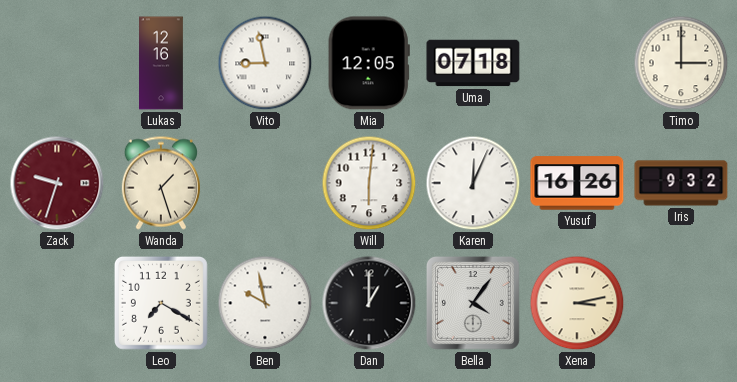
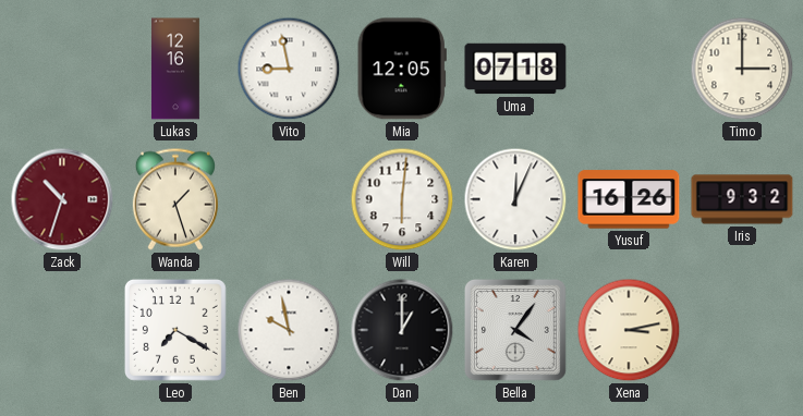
Zack: 9:33 -> 10:33 (62, 199)
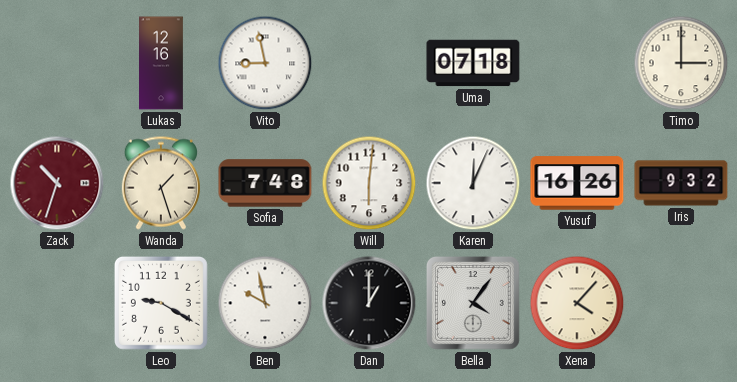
Mia: 12:05 -> none (402, 69)
Sofia: none -> 7:48 (265, 183)
Leo: 7:20 -> 9:20 (161, 303)
Xena: 3:13 -> 4:07 (577, 303)
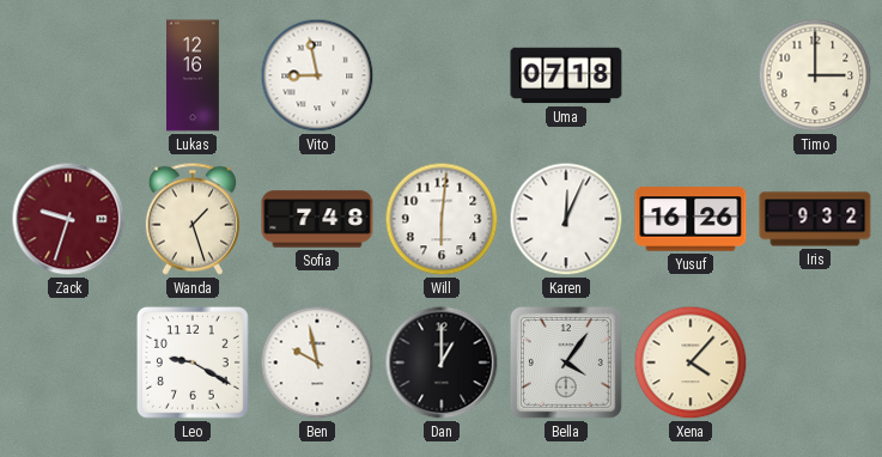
Zack: 10:33 -> 9:33 (68, 219)
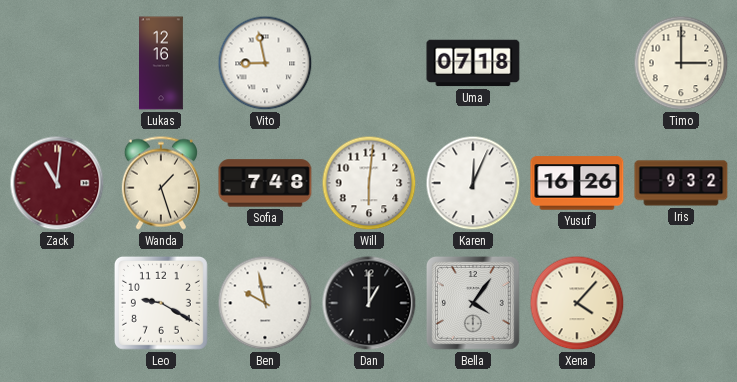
Zack: 9:33 -> 11:01 (57, 183)
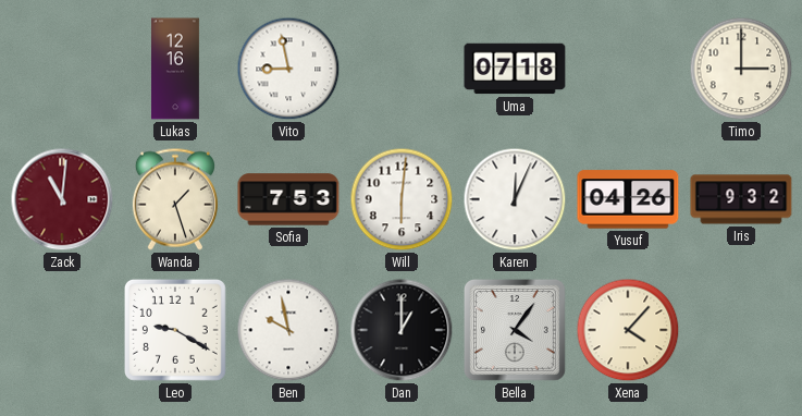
Sofia: 7:48 -> 7:53 (288, 199)
Yusuf: 16:26 -> 04:26 (628, 199)
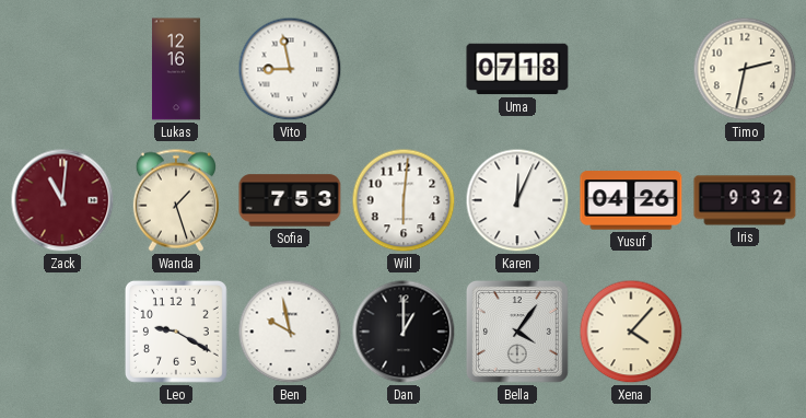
Timo: 3:00 -> 2:32 (745, 69)
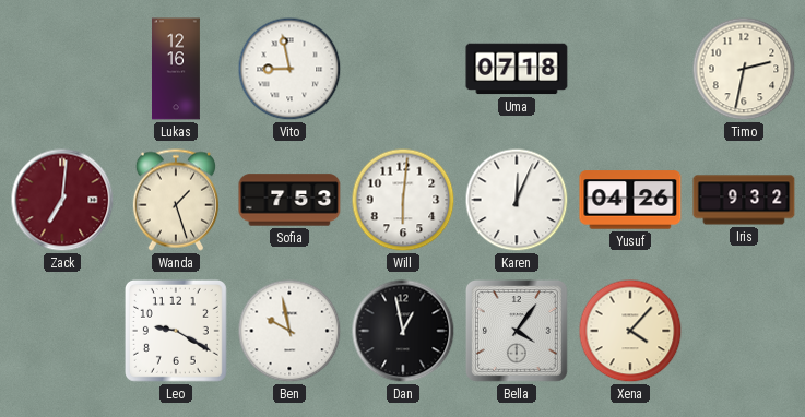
Zack: 11:01 -> 7:01 (62, 200)
Dan: 1:00 -> 12:58 (403, 331)
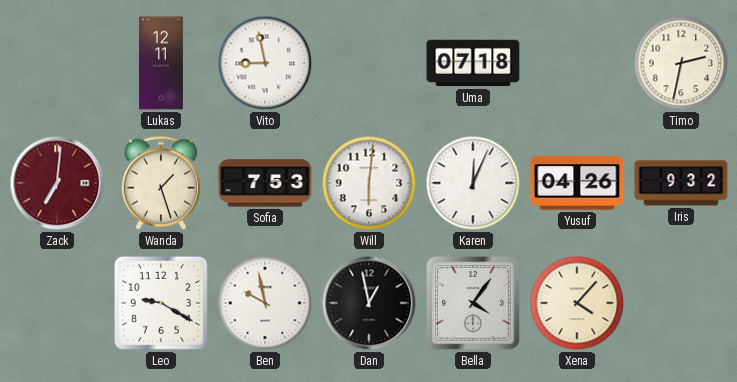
Lukas: 12:16 -> 12:11 (162, 63)
